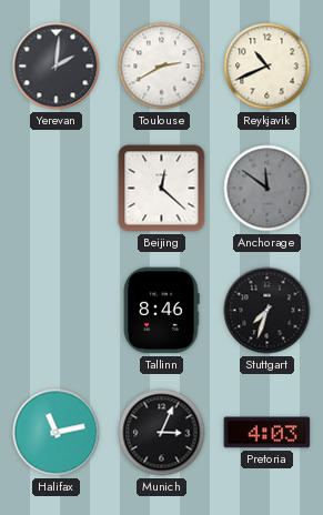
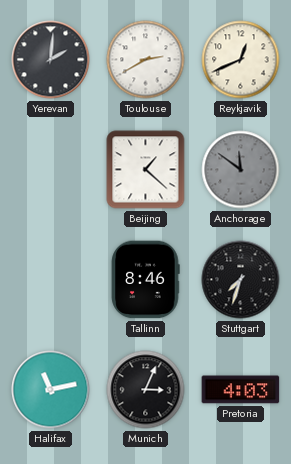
Reykjavik: 10:41 -> 12:41 (241, 60)
Beijing: 12:22 -> 1:22 (146, 170)
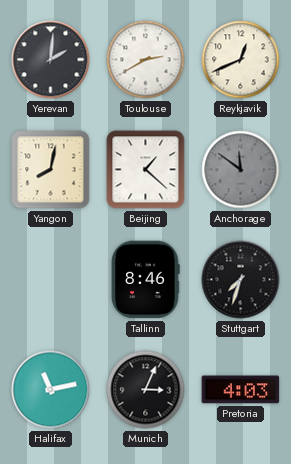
Yangon: none -> 8:02 (51, 170)
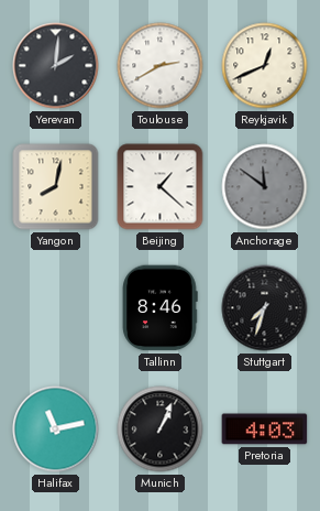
Munich: 3:04 -> 1:04 (161, 430)
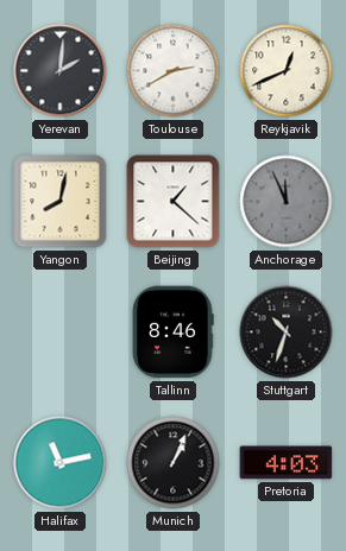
Anchorage: 11:51 -> 11:56 (287, 202)
Stuttgart: 7:33 -> 10:33 (287, 332)
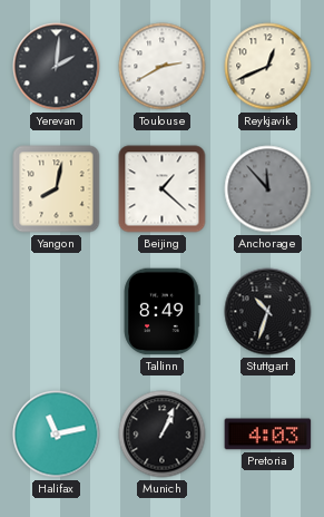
Anchorage: 11:56 -> 11:53 (268, 189)
Tallinn: 8:46 -> 8:49 (161, 312)
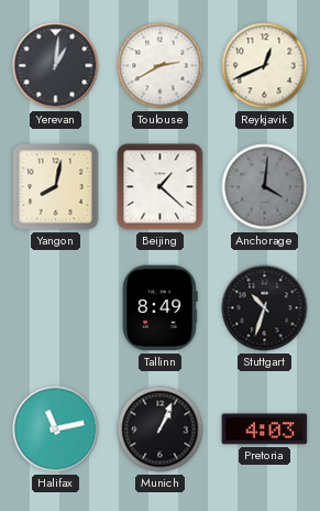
Yerevan: 2:01 -> 1:01 (56, 66)
Anchorage: 11:53 -> 4:01 (265, 187)
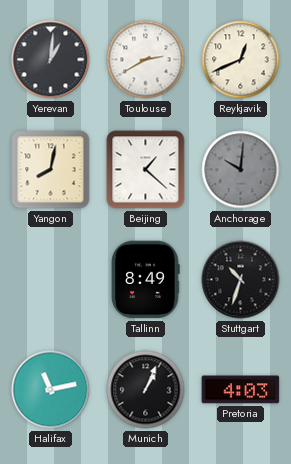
Anchorage: 4:01 -> 10:01 (241, 170)
